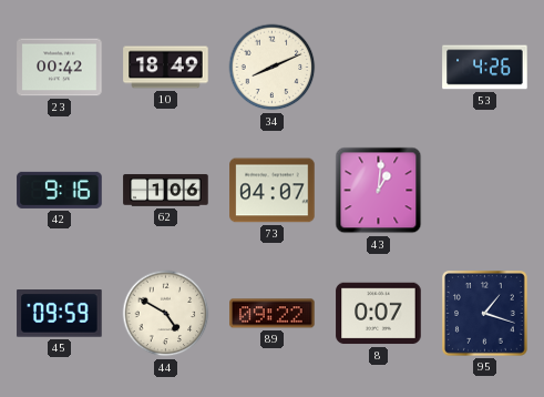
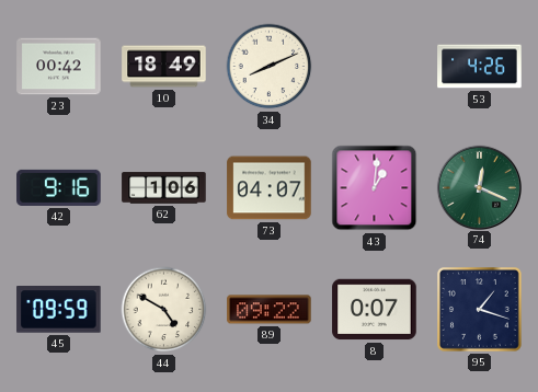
74: none -> 12:19 (479, 187)
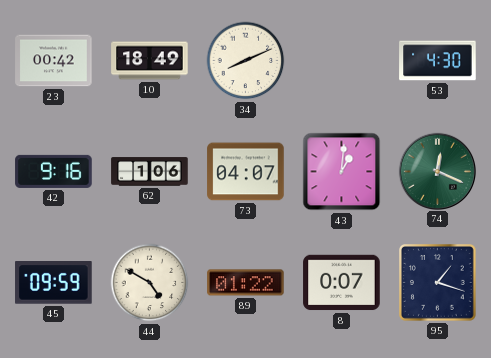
53: 4:26 -> 4:30 (438, 61)
89: 09:22 -> 01:22 (246, 283)
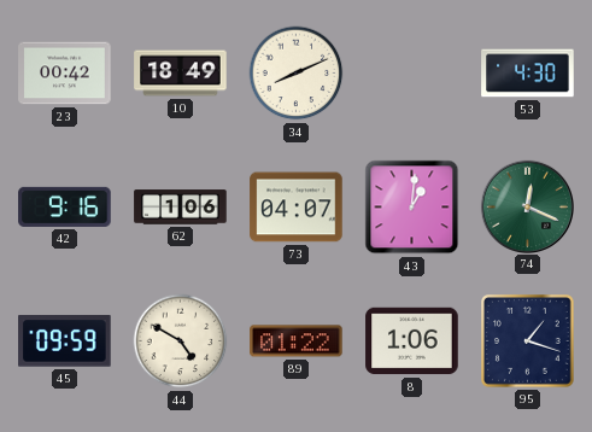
8: 0:07 -> 1:06 (412, 341)
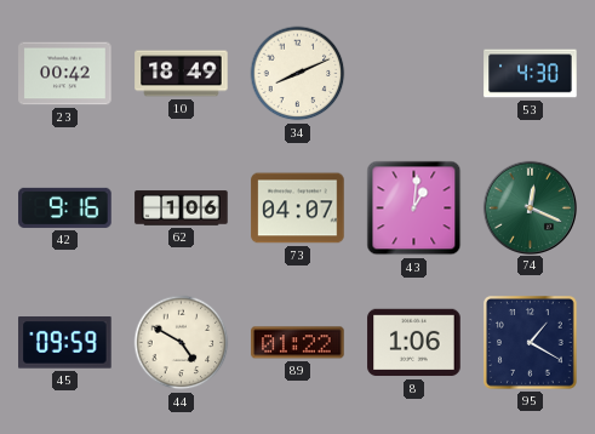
95: 1:18 -> 1:20 (531, 343)
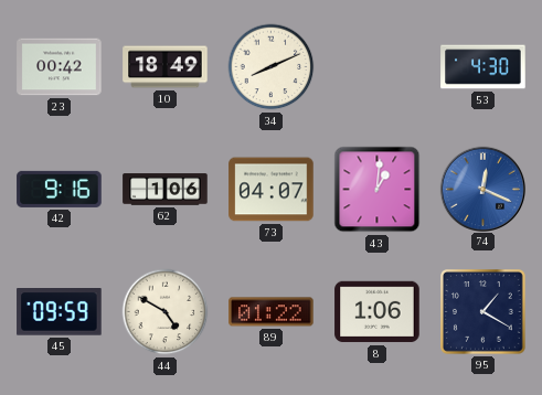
74 dial: green -> blue (482, 189)
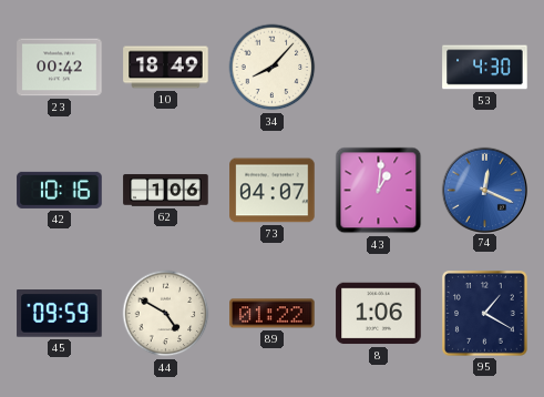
34: 8:11 -> 8:07 (273, 68)
42: 9:16 -> 10:16 (60, 190)
